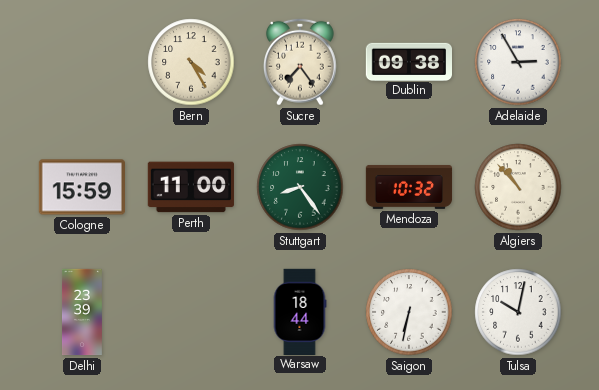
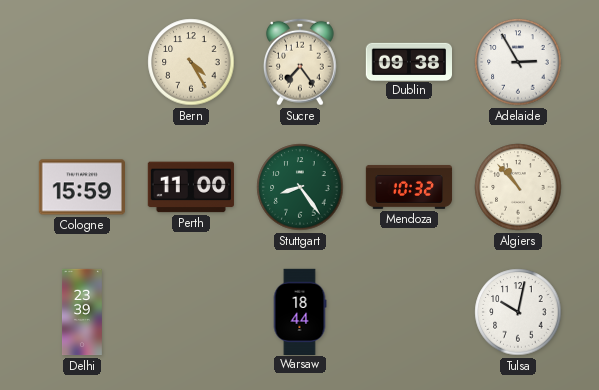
Saigon: 6:32 -> none (409, 312)
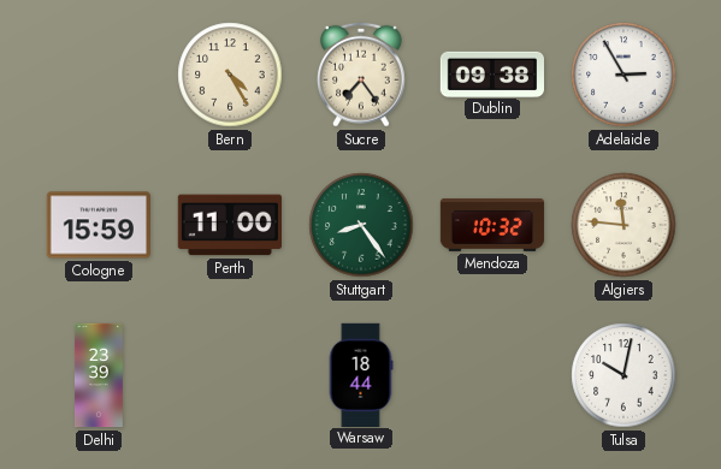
Algiers: 10:53 -> 11:46 (624, 225)
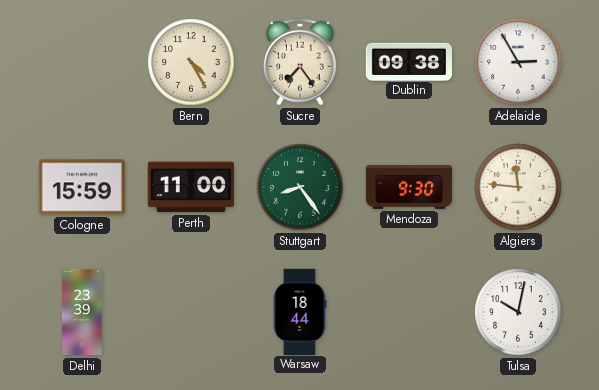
Mendoza: 10:32 -> 9:30 (409, 187)
